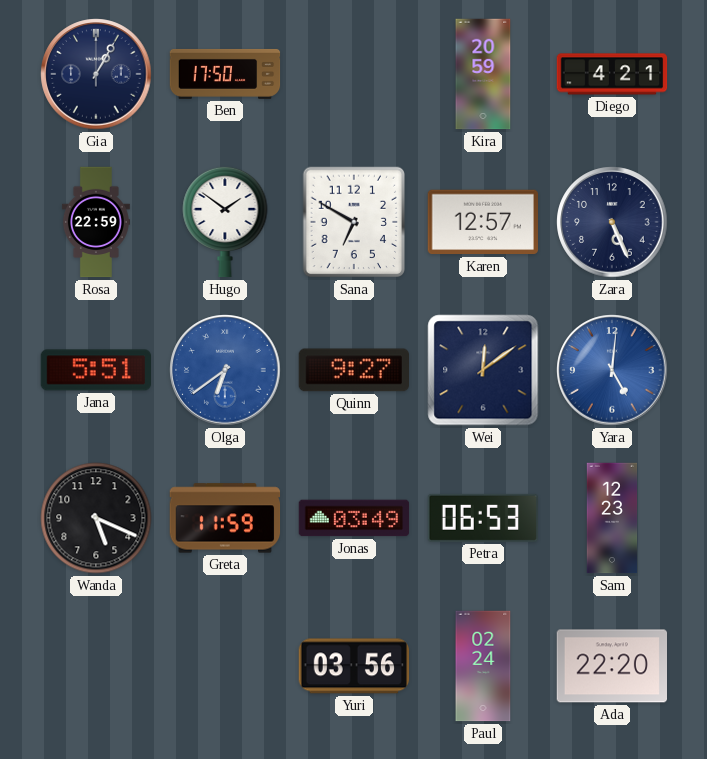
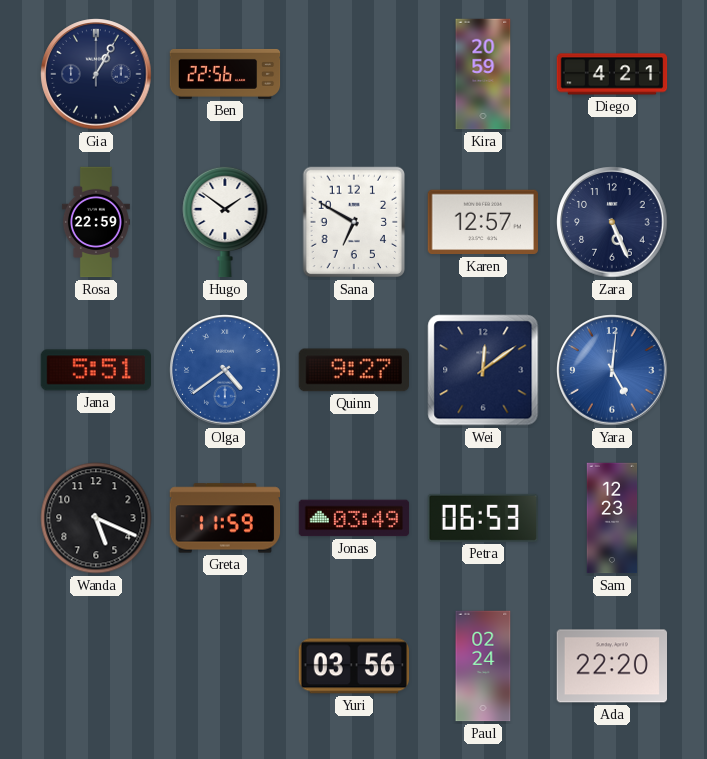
Ben: 17:50 -> 22:56 (225, 74)
Olga: 6:39 -> 4:39 (225, 370)
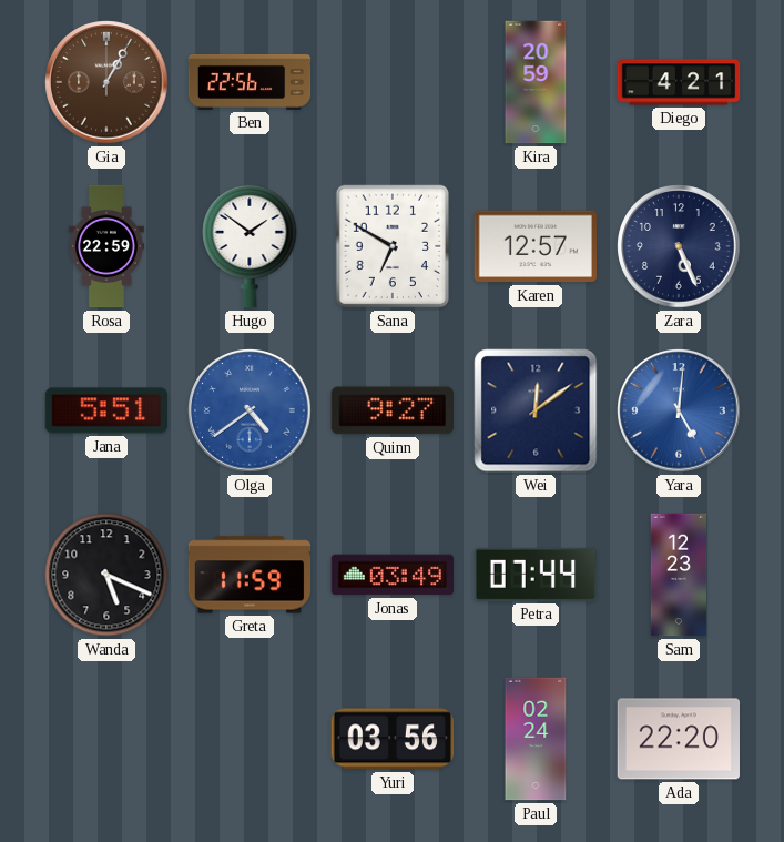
Gia dial: navy -> brown (106, 82)
Petra: 06:53 -> 07:44 (534, 575)
